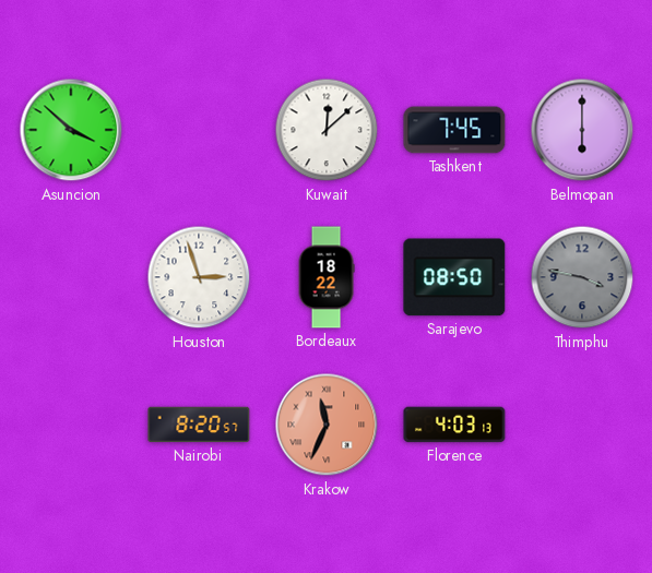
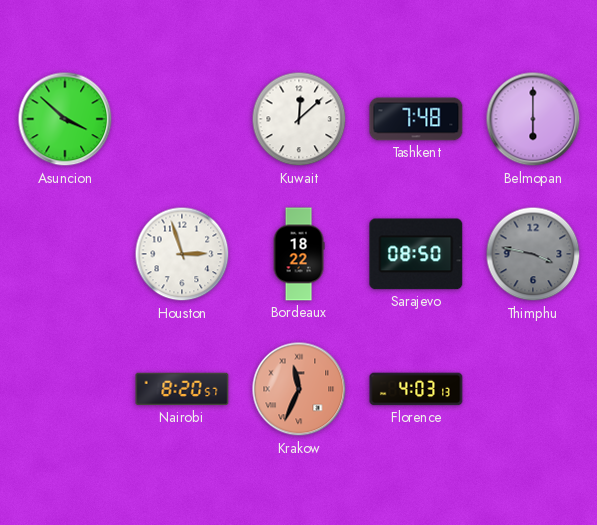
Tashkent: 7:45 -> 7:48 (416, 119)
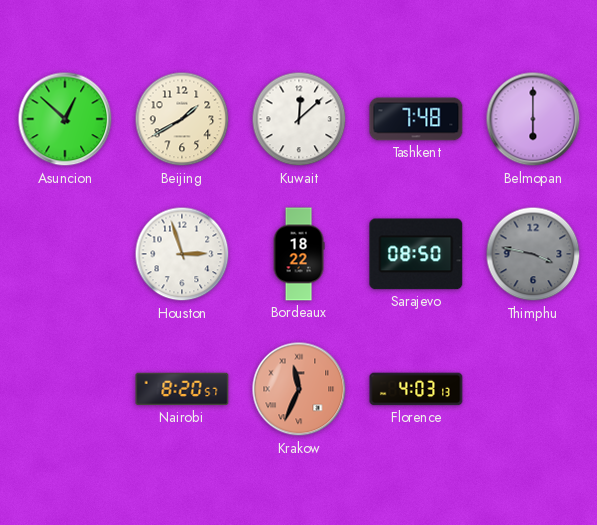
Asuncion: 3:52 -> 12:52 (65, 119)
Beijing: none -> 1:40 (182, 119)
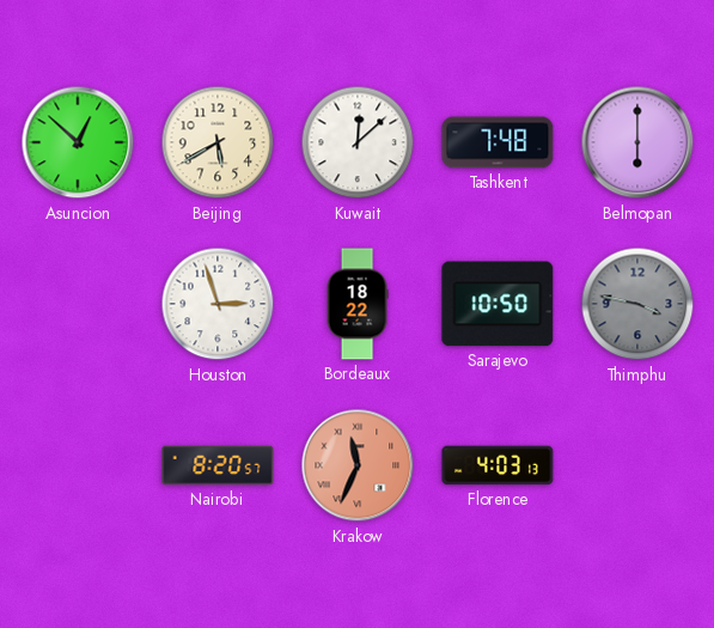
Beijing: 1:40 -> 5:40 (218, 142)
Sarajevo: 08:50 -> 10:50 (498, 304)
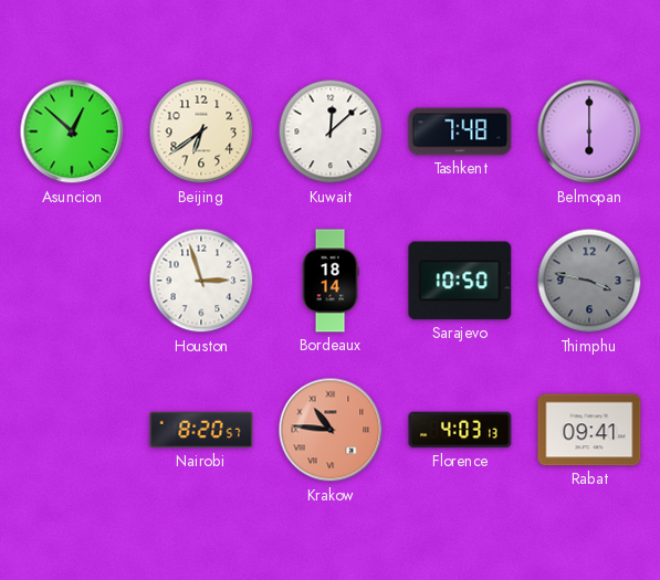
Beijing: 5:40 -> 6:39 (201, 131)
Bordeaux: 18:22 -> 18:14 (331, 281)
Krakow: 11:34 -> 10:46 (331, 430)
Rabat: none -> 09:41 (589, 430)
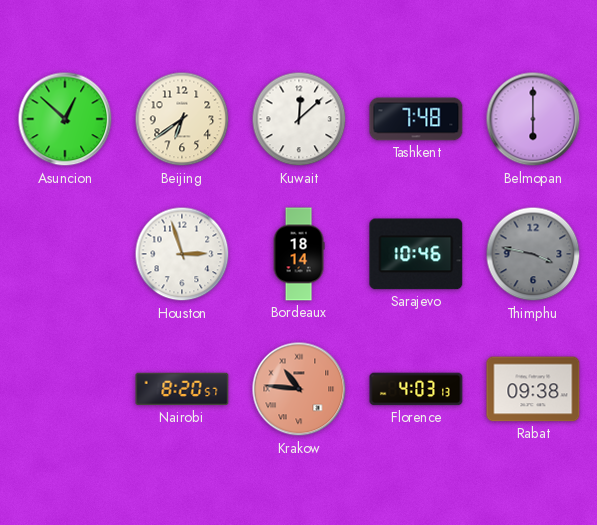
Sarajevo: 10:50 -> 10:46 (416, 254)
Rabat: 09:41 -> 09:38 (533, 389)
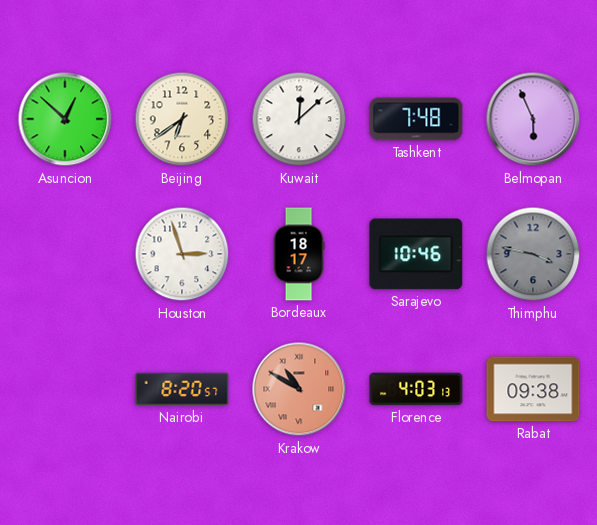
Belmopan: 6:00 -> 5:56 (533, 119)
Bordeaux: 18:14 -> 18:17 (299, 254)
Krakow: 10:46 -> 10:50 (299, 389)
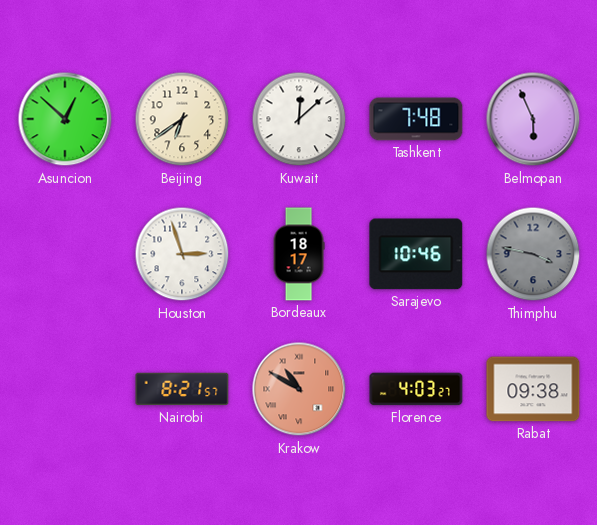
Nairobi: 8:20 -> 8:21 (182, 389)
Florence: 4:03:13 -> 4:03:27 (416, 389)
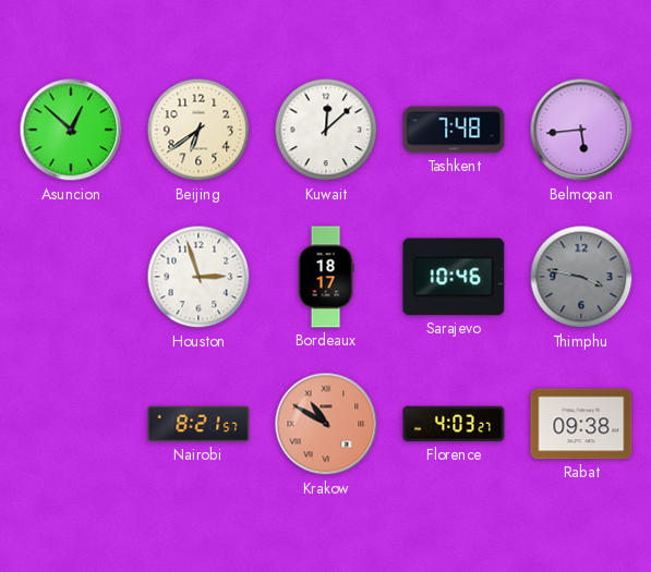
Belmopan: 5:56 -> 5:44 (581, 130)
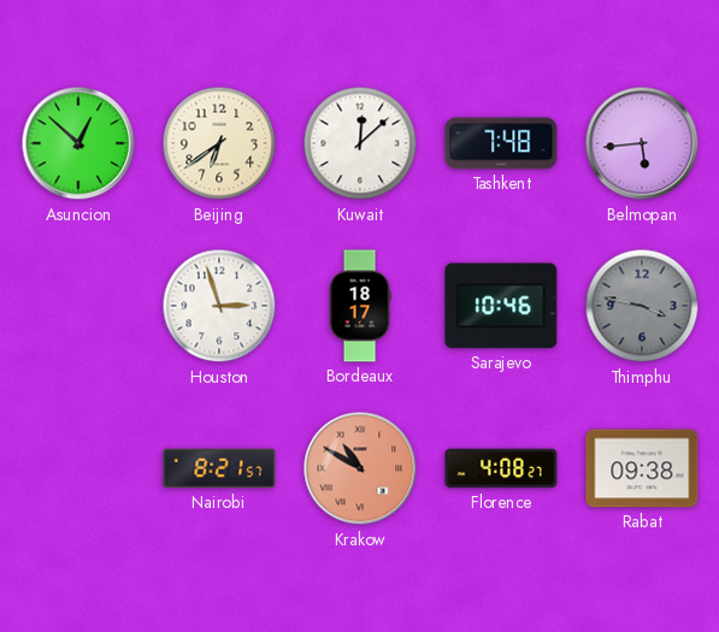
Florence: 4:03 -> 4:08 (501, 468)
